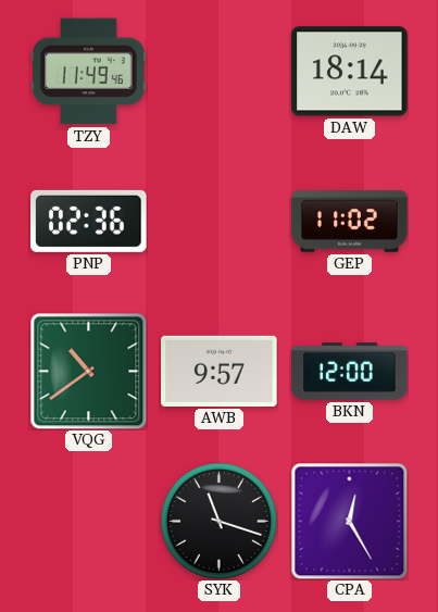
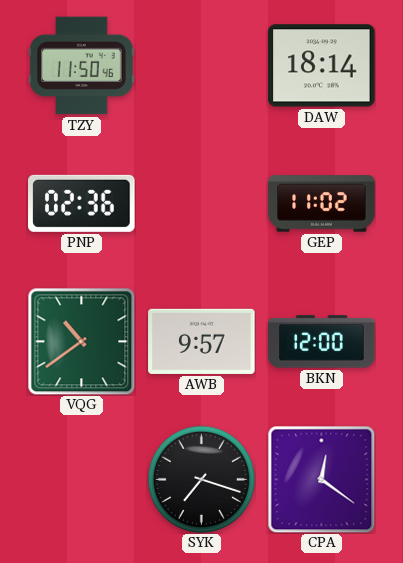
TZY: 11:49 -> 11:50 (82, 66)
SYK: 11:18 -> 7:18 (201, 479)
CPA: 12:25 -> 12:21 (321, 479)
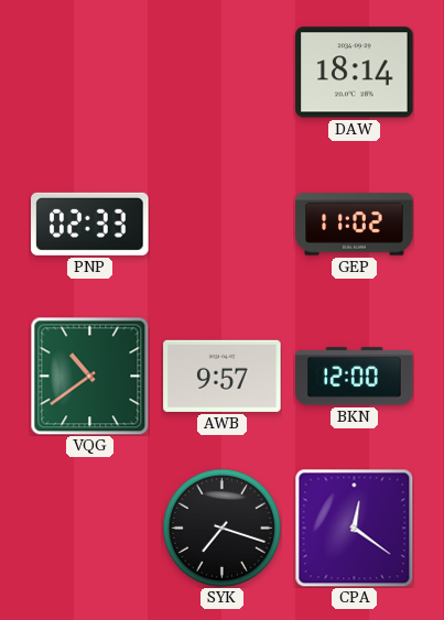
TZY: 11:50 -> none (82, 66)
PNP: 02:36 -> 02:33 (90, 224)
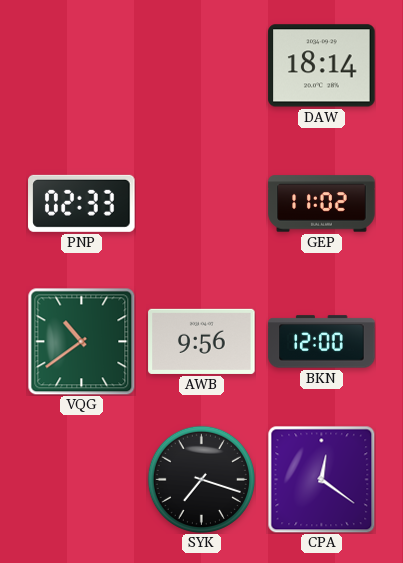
AWB: 9:57 -> 9:56 (202, 341)
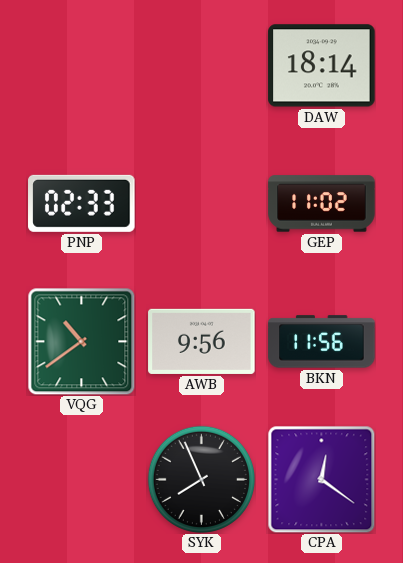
BKN: 12:00 -> 11:56 (322, 342)
SYK: 7:18 -> 7:56 (201, 479)
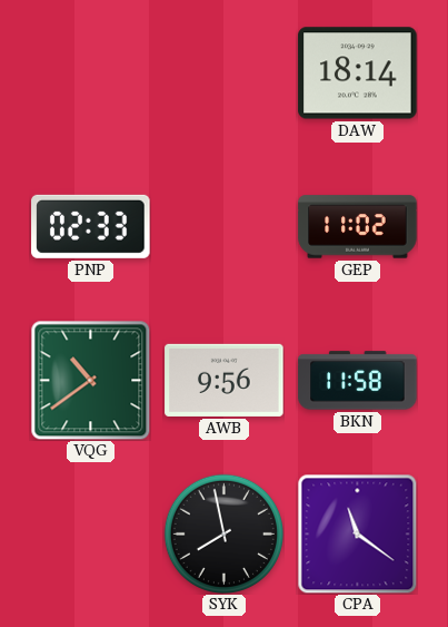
BKN: 11:56 -> 11:58 (358, 381)
SYK: 7:56 -> 7:58 (223, 533)
CPA: 12:21 -> 11:21 (357, 533)
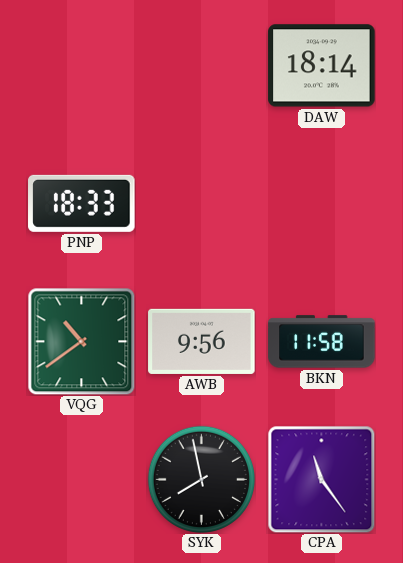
PNP: 02:33 -> 18:33 (82, 203)
GEP: 11:02 -> none (358, 227)
CPA: 11:21 -> 11:24 (321, 479)
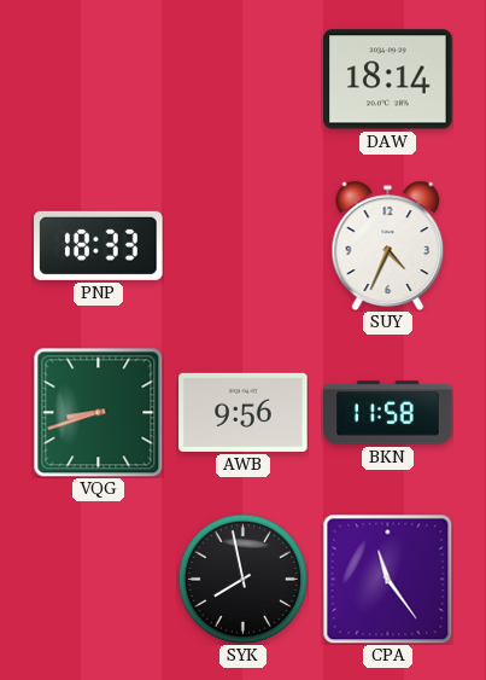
SUY: none -> 4:34 (388, 245)
VQG: 10:39 -> 8:42 (98, 412)
